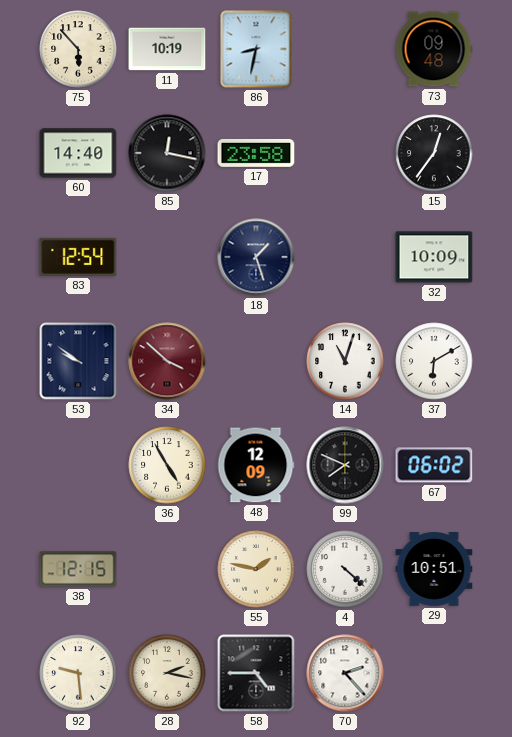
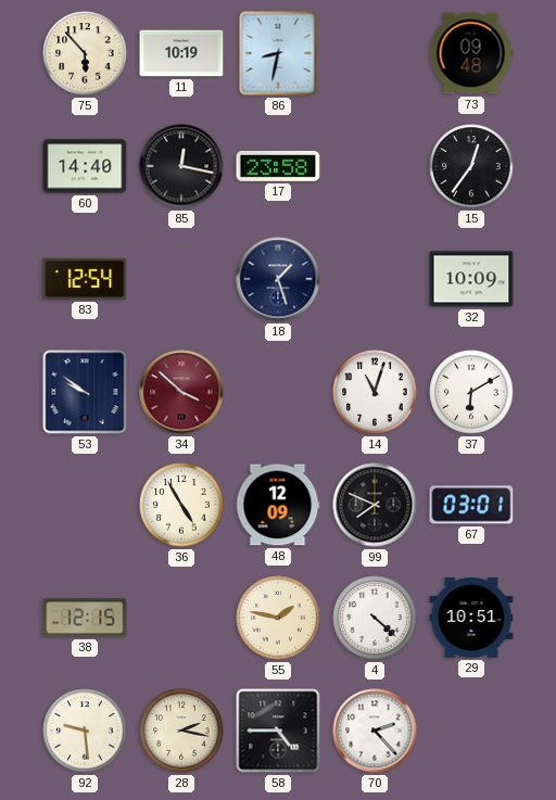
67: 06:02 -> 03:01 (471, 505)
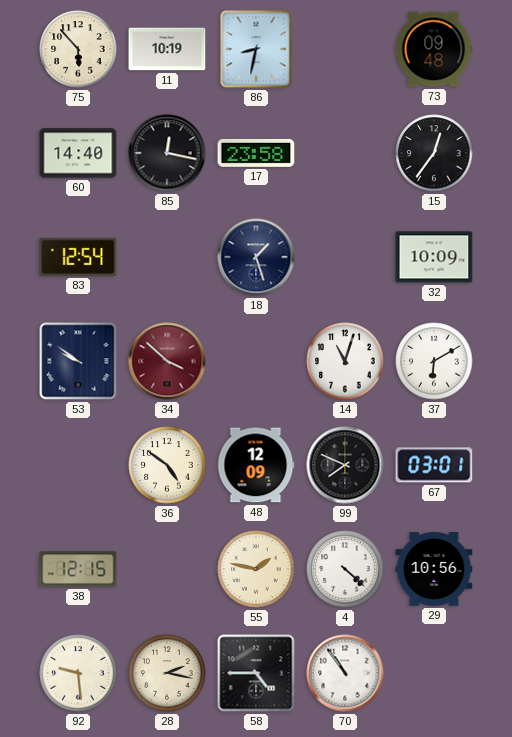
36: 4:55 -> 4:51 (167, 465)
29: 10:51 -> 10:56 (434, 569)
70: 2:23 -> 10:54 (345, 673)
